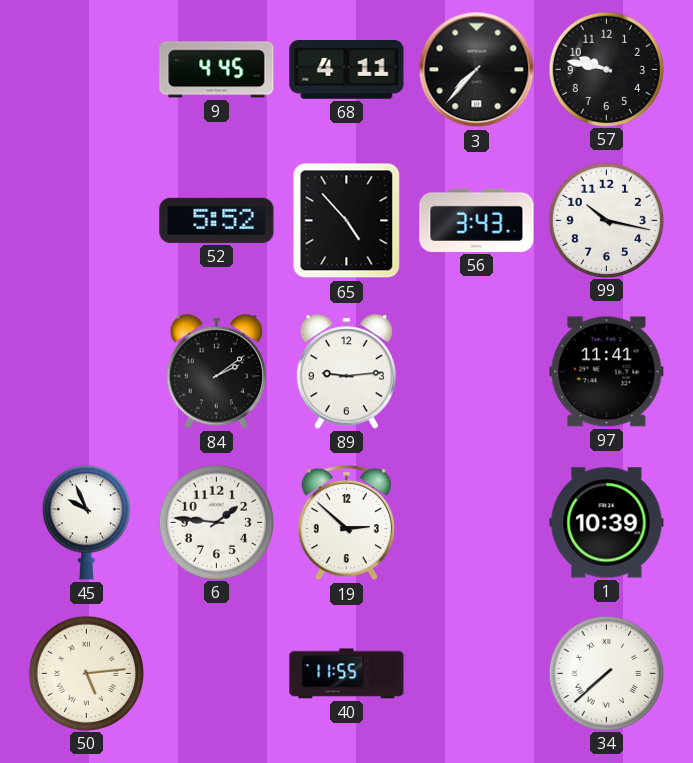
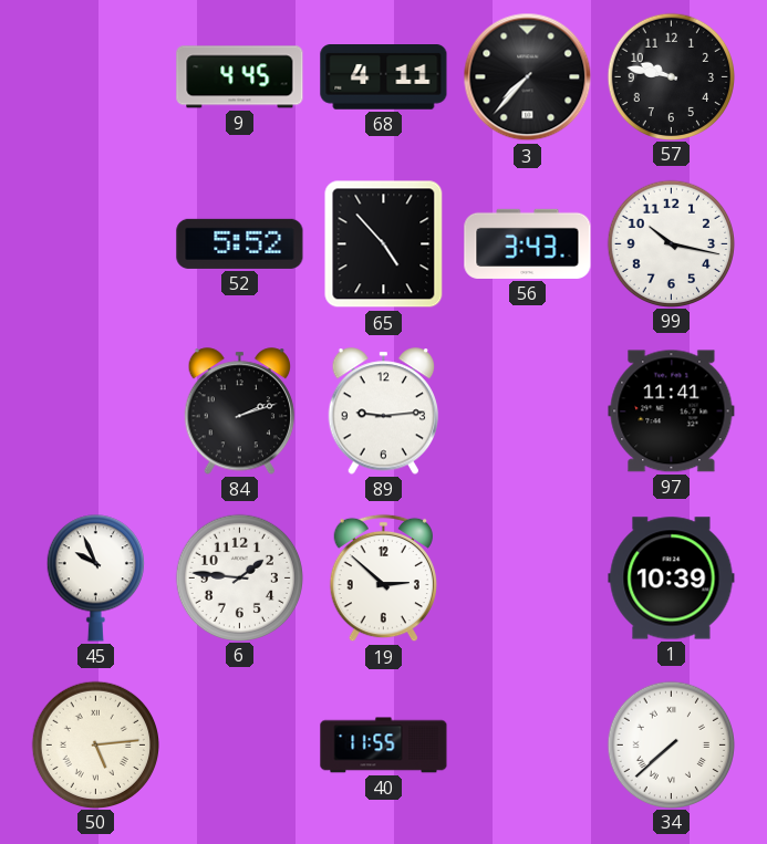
84: 2:09 -> 2:12 (240, 411)
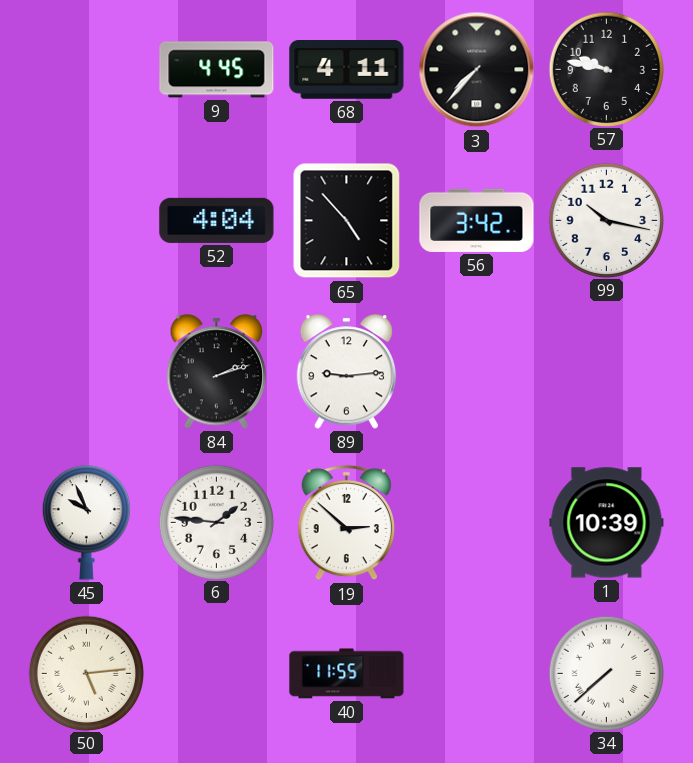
52: 5:52 -> 4:04 (217, 220)
56: 3:43 -> 3:42 (477, 220)
97: 11:41 -> none (672, 411)
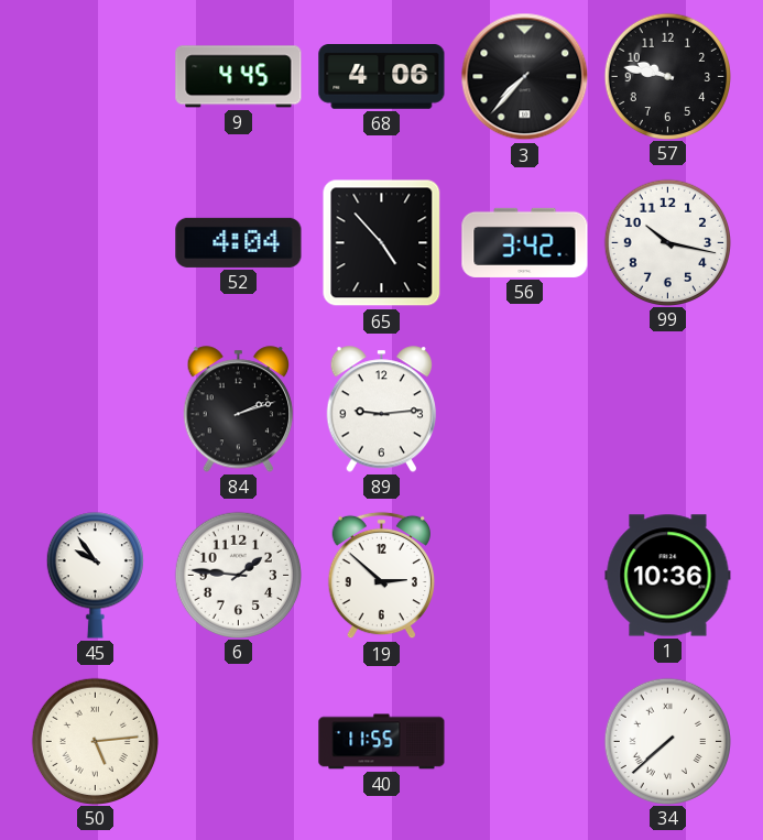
68: 4:11 -> 4:06 (382, 77)
45: 9:56 -> 9:54 (95, 576)
1: 10:39 -> 10:36 (668, 576)
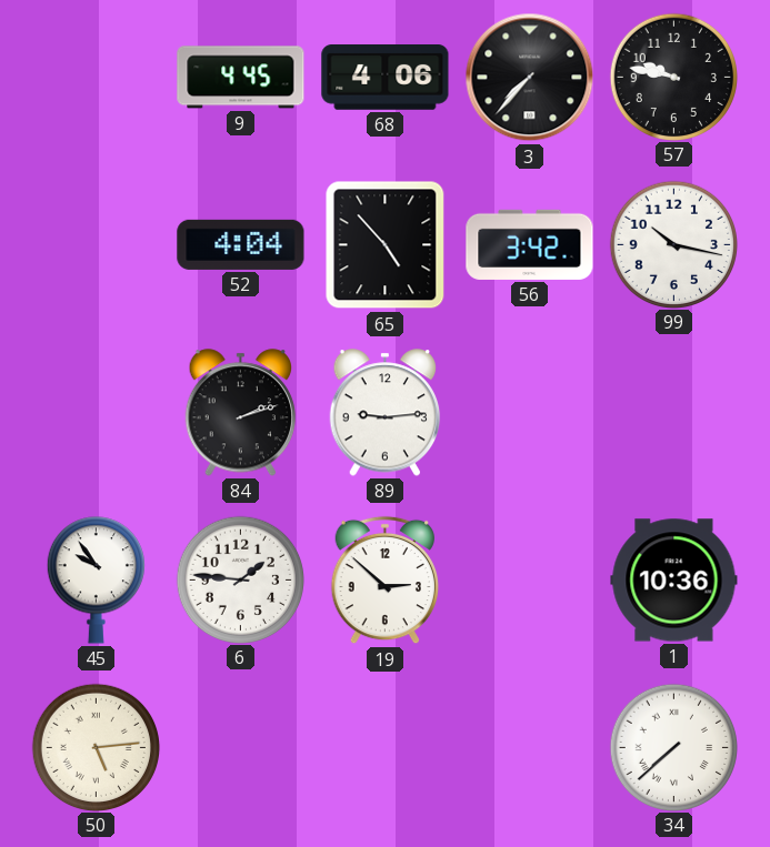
40: 11:55 -> none (382, 742)
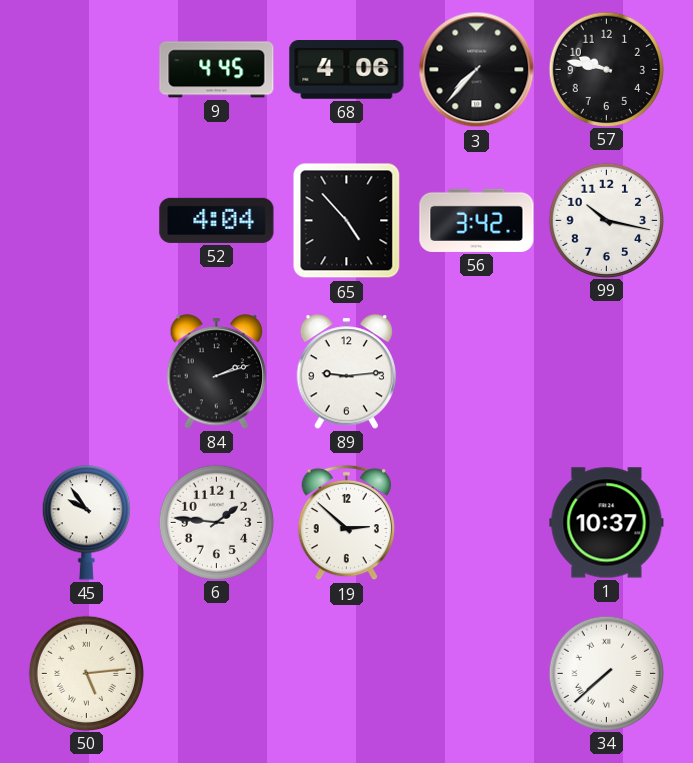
1: 10:36 -> 10:37 (607, 523)
